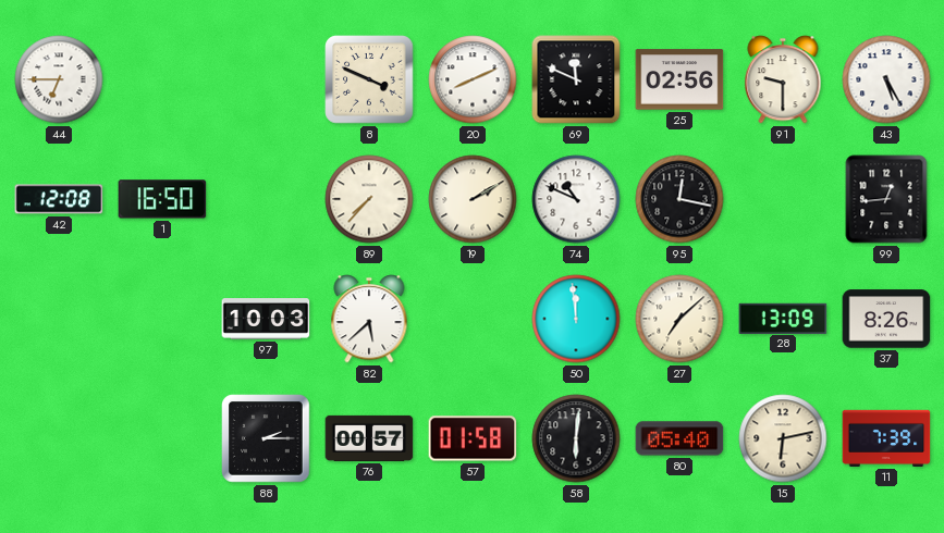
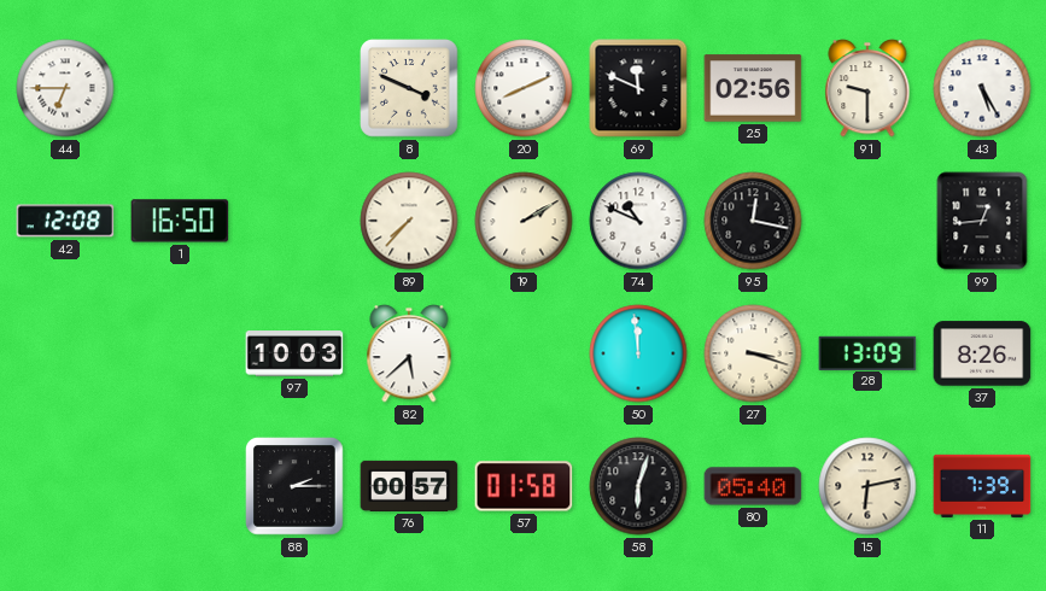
27: 7:08 -> 3:18 (753, 353)
58: 6:01 -> 6:03 (638, 486)
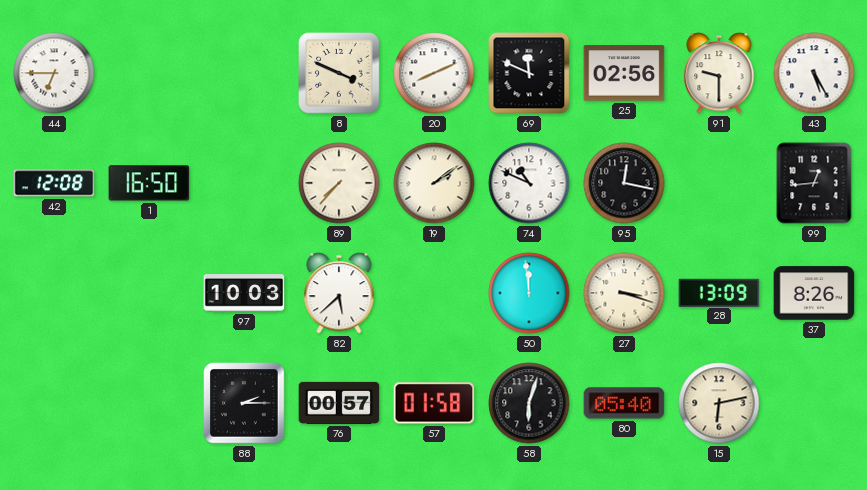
19: 2:10 -> 2:09 (434, 183)
11: 7:39 -> none (982, 486)
